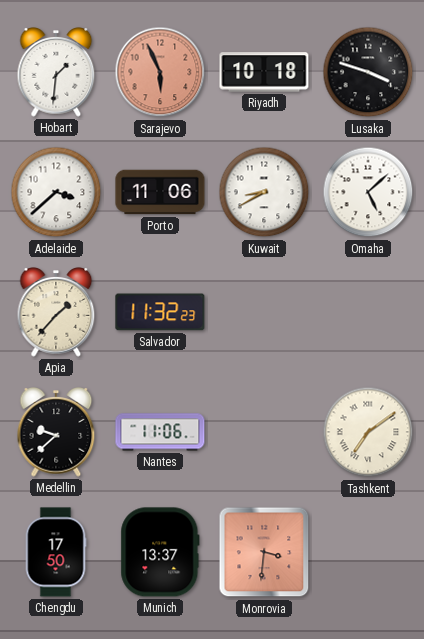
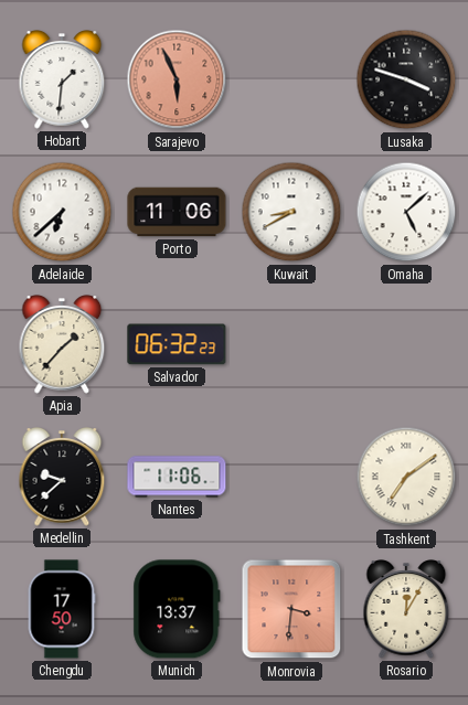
Riyadh: 10:18 -> none (264, 72)
Adelaide: 3:38 -> 6:38 (62, 212)
Salvador: 11:32 -> 06:32 (177, 344)
Rosario: none -> 12:05 (406, 609)
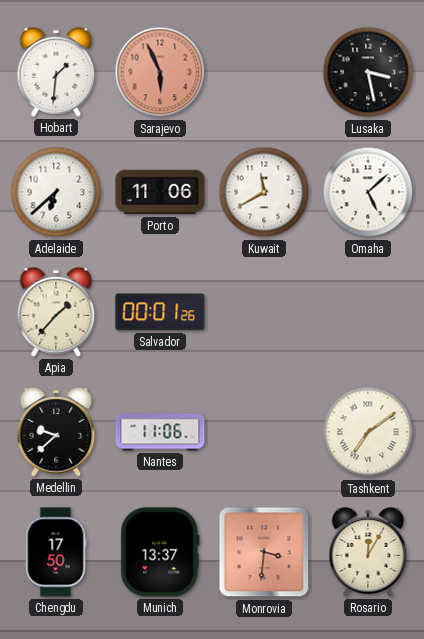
Lusaka: 3:48 -> 3:28 (368, 72)
Kuwait: 8:40 -> 11:40 (264, 192)
Salvador: 06:32 -> 00:01 (160, 312)
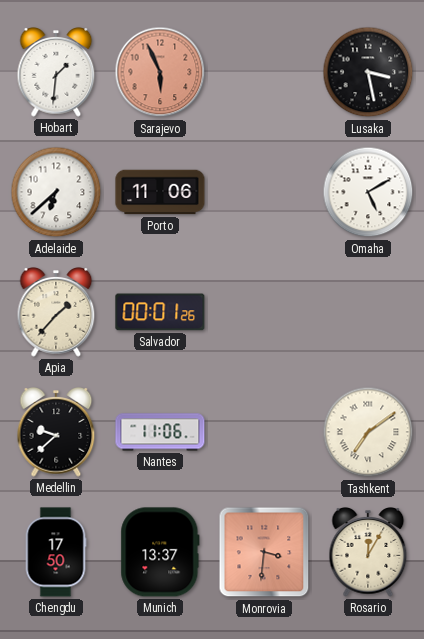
Kuwait: 11:40 -> none (264, 192)
Omaha: 5:08 -> 5:10 (368, 192)
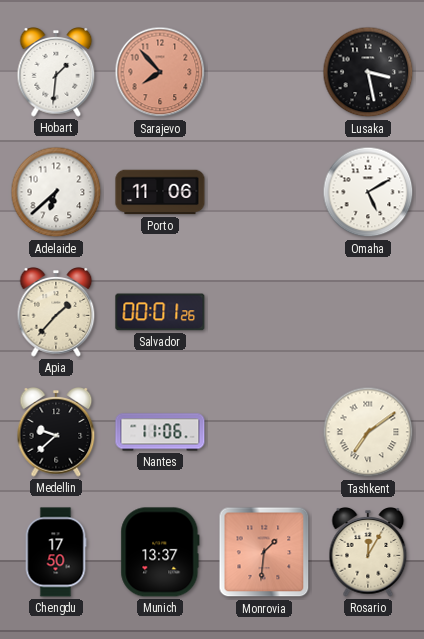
Sarajevo: 5:56 -> 7:53 (160, 72)
Monrovia: 3:31 -> 1:31 (264, 552)
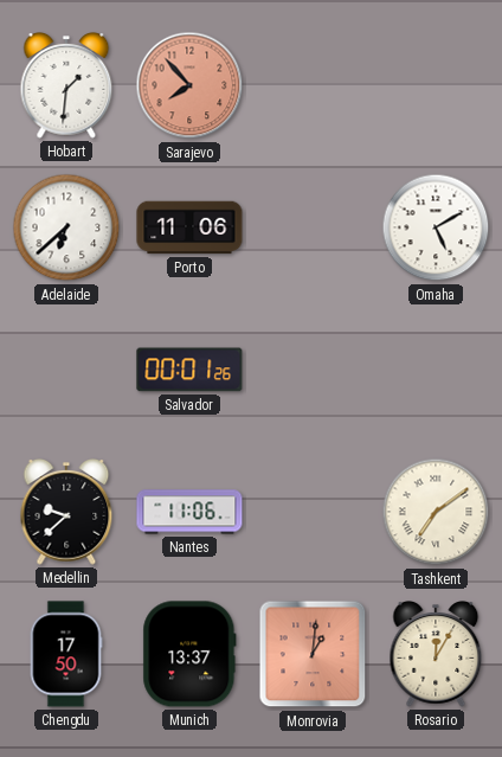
Lusaka: 3:28 -> none (368, 72)
Apia: 1:37 -> none (56, 312)
Monrovia: 1:31 -> 1:01 (313, 654)
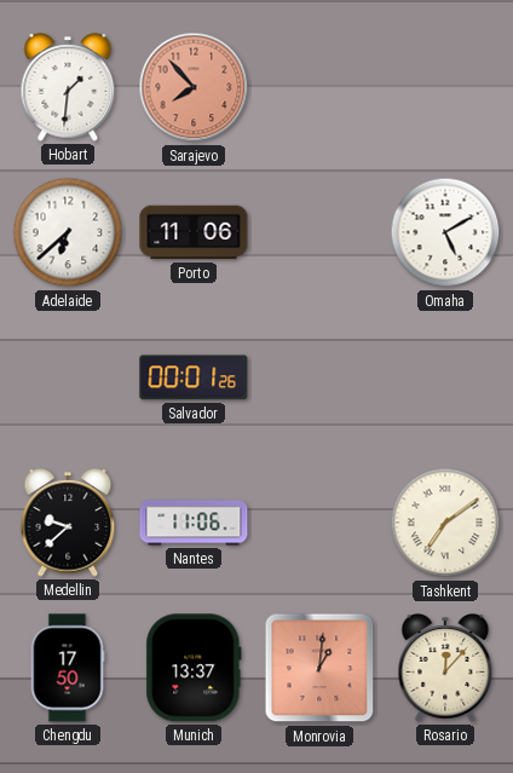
Rosario: 12:05 -> 12:07 (445, 668)
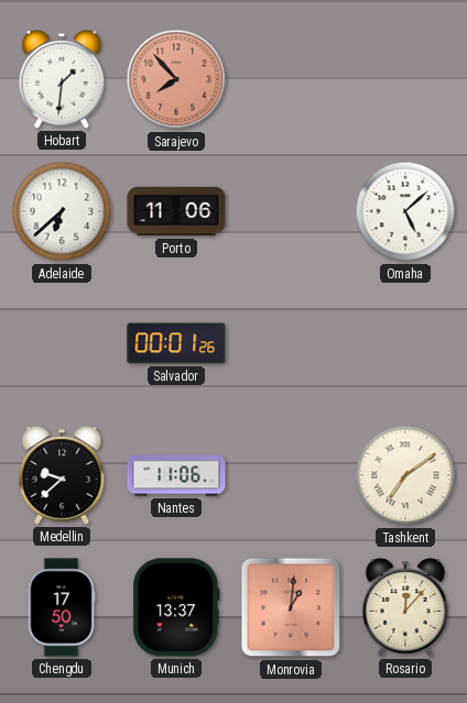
Omaha: 5:10 -> 5:08 (405, 211)
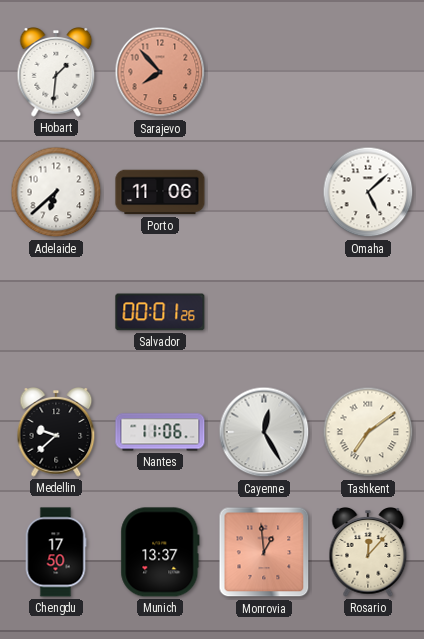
Cayenne: none -> 12:25 (264, 432)
Monrovia: 1:01 -> 12:59 (264, 552)
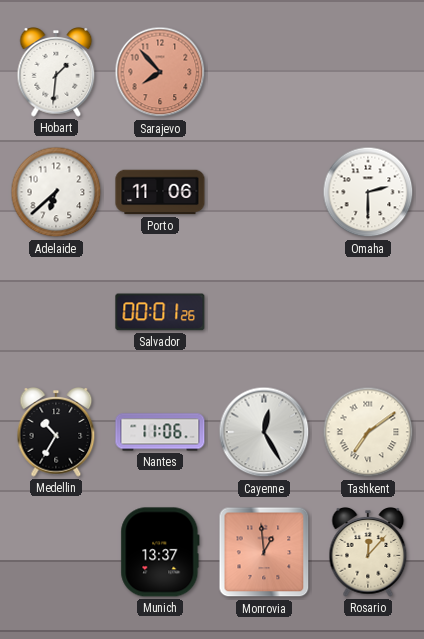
Omaha: 5:08 -> 2:30 (368, 192)
Medellin: 9:38 -> 10:35 (56, 432)
Chengdu: 17:50 -> none (56, 552)
